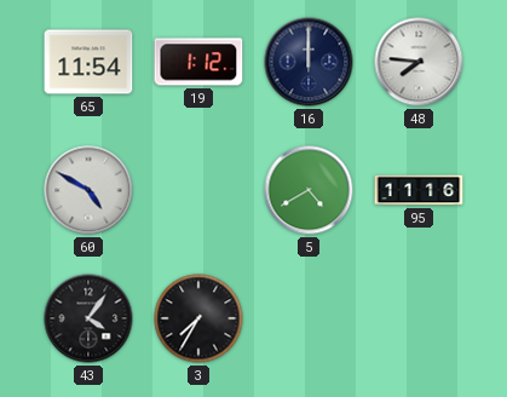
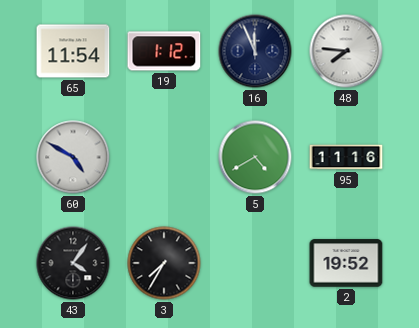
16: 12:00 -> 11:56 (255, 51)
2: none -> 19:52 (346, 263)
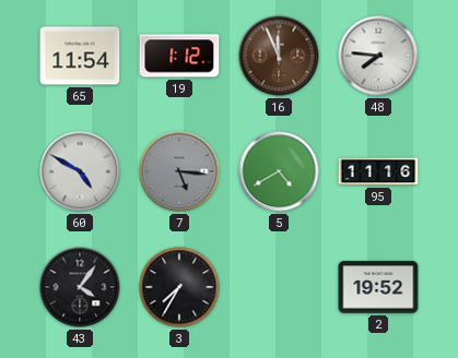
16 dial: navy -> brown (279, 56)
7: none -> 5:16 (179, 171)
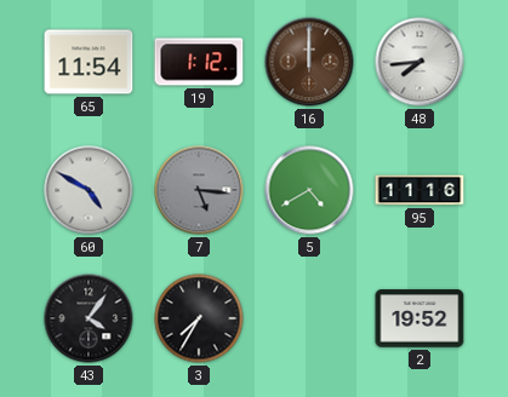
16: 11:56 -> 12:00 (309, 62)
48: 7:46 -> 7:44 (419, 62)
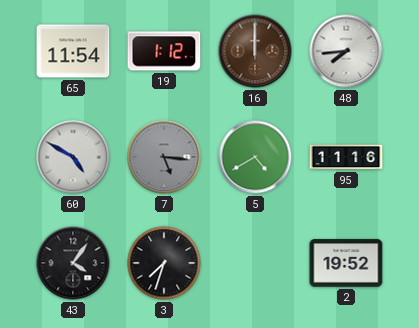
3: 7:35 -> 7:33 (164, 263)
